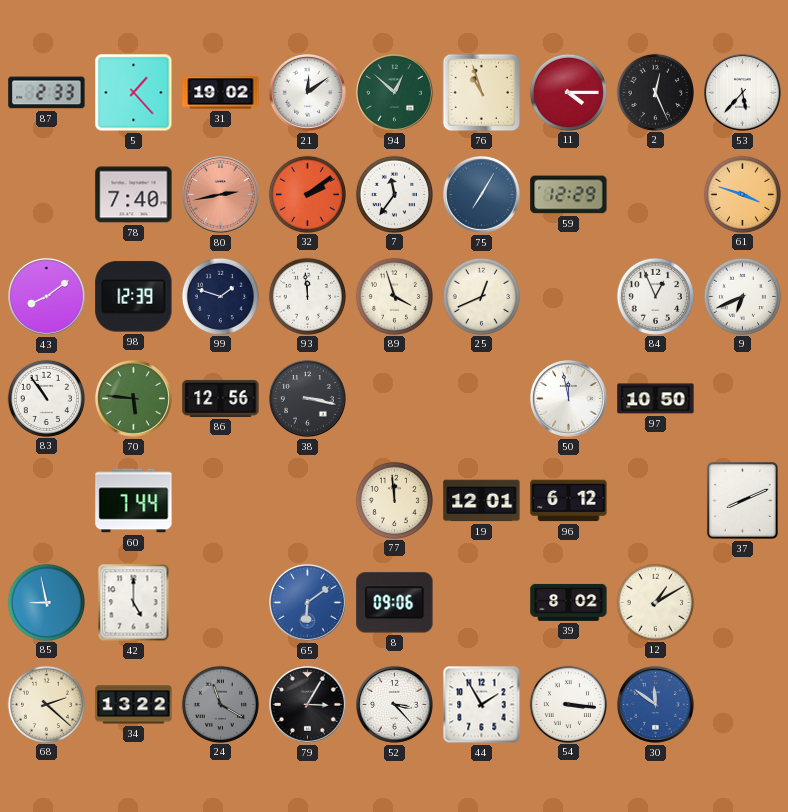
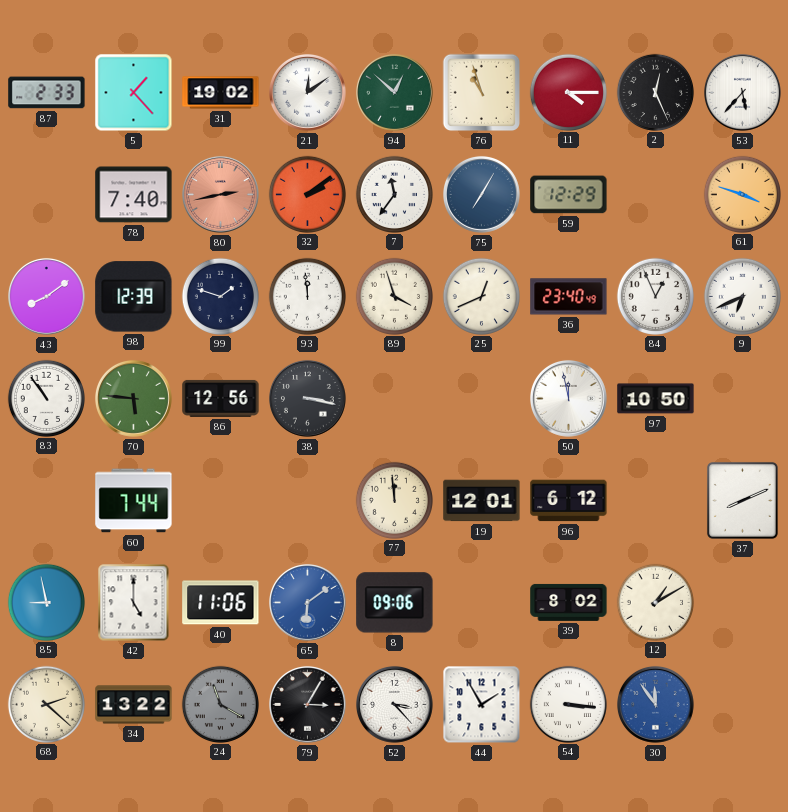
36: none -> 23:40 (569, 297)
40: none -> 11:06 (221, 603)
30: 11:51 -> 11:54 (656, 705)
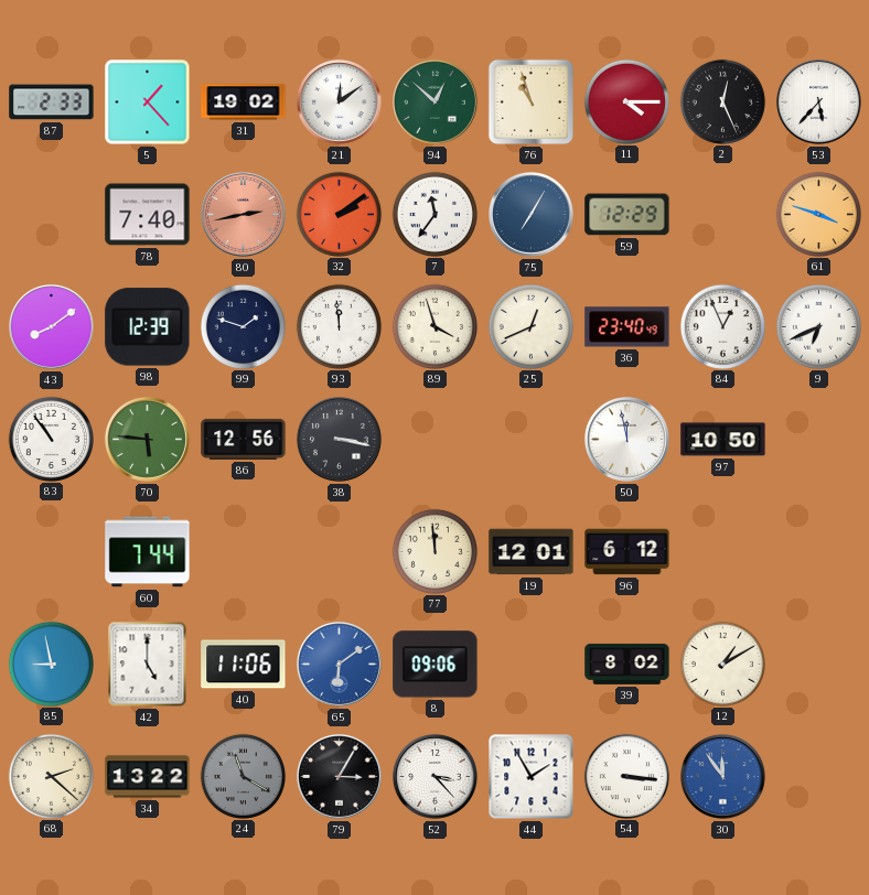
37: 8:11 -> none (742, 500)
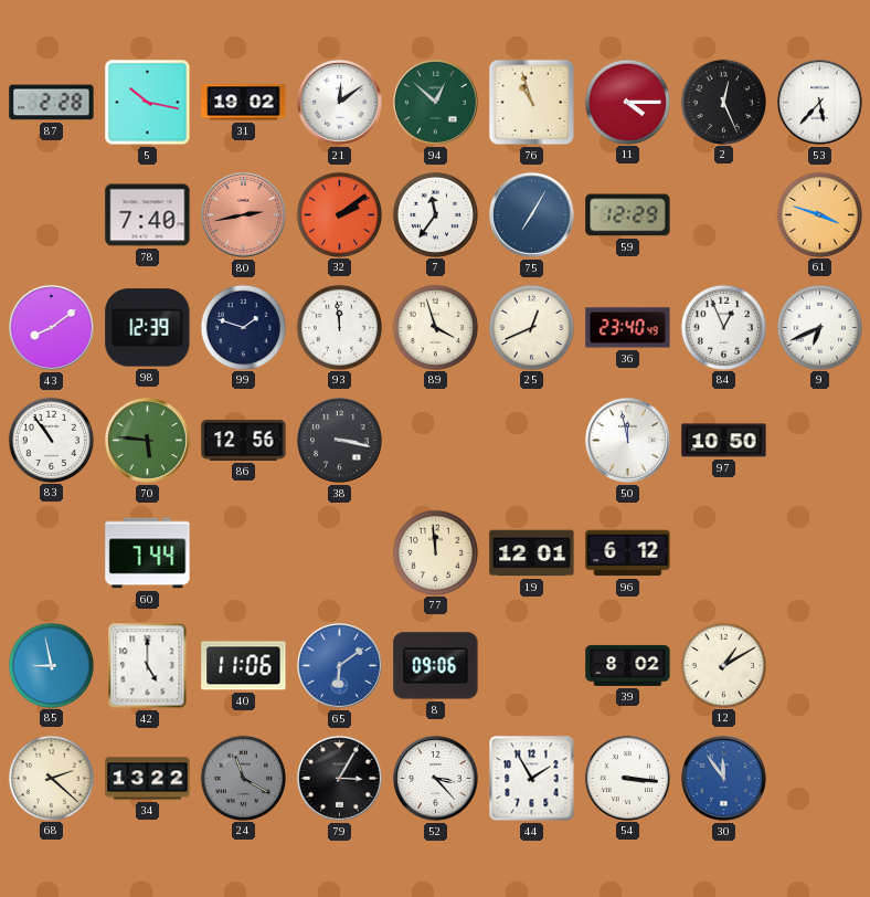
87: 2:33 -> 2:28 (52, 103)
5: 1:23 -> 10:17 (148, 103)
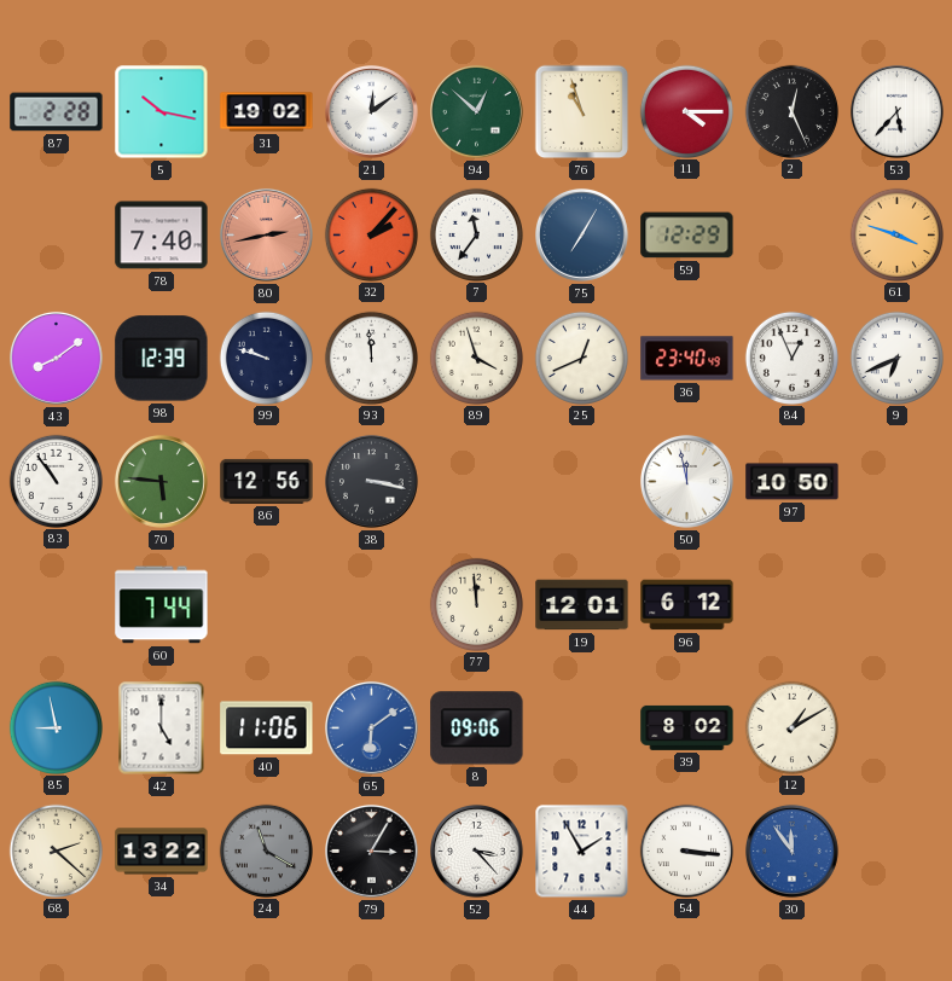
32: 2:09 -> 2:07 (371, 234)
99: 1:48 -> 9:48 (266, 358)
